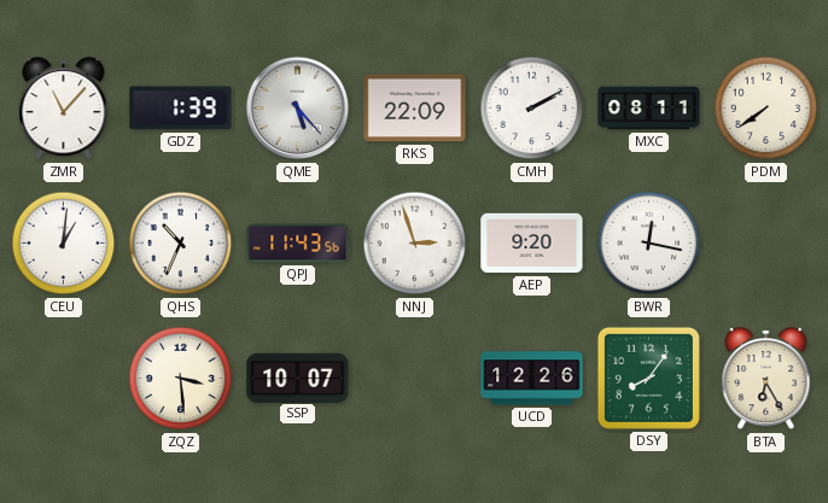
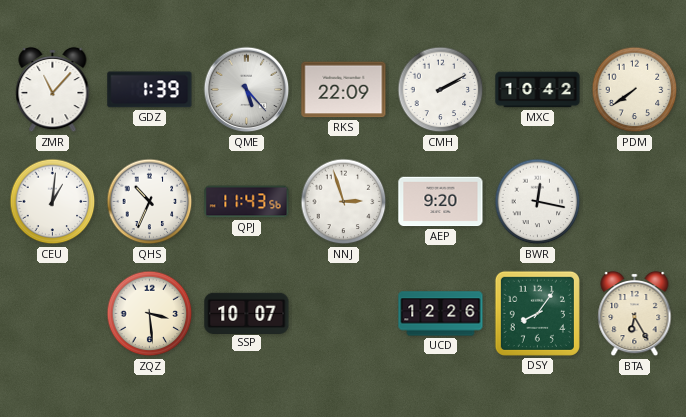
MXC: 08:11 -> 10:42 (538, 90)
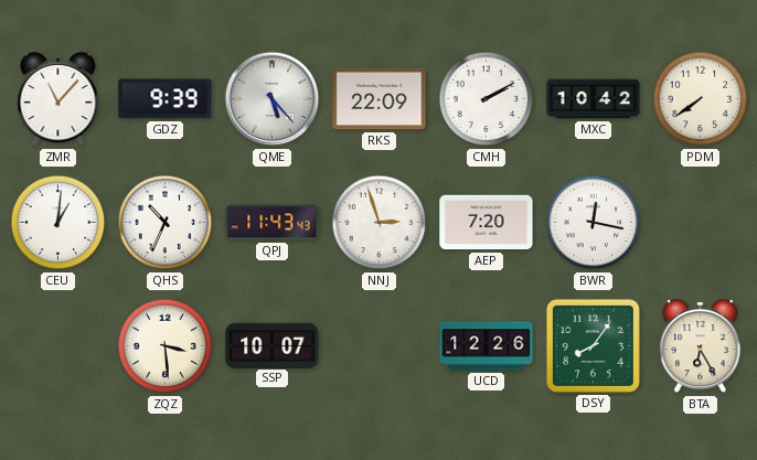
GDZ: 1:39 -> 9:39 (166, 99)
QPJ: 11:43:56 -> 11:43:43 (273, 223)
AEP: 9:20 -> 7:20 (487, 223)
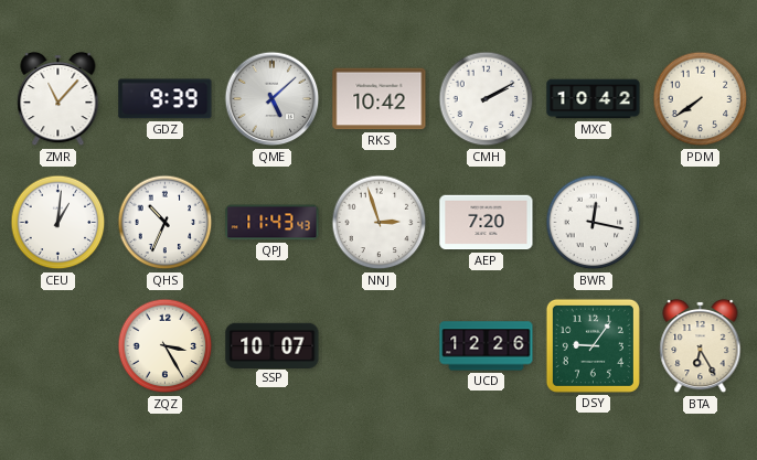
QME: 5:23 -> 5:08 (273, 99)
RKS: 22:09 -> 10:42 (380, 99)
ZQZ: 3:29 -> 3:25 (166, 346)
DSY: 8:06 -> 9:06 (593, 345)
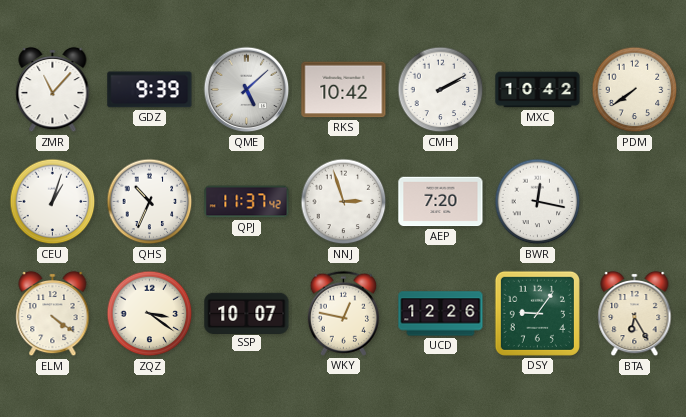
CEU: 1:01 -> 1:03 (53, 202)
QPJ: 11:43 -> 11:37 (247, 202)
ELM: none -> 4:21 (53, 314)
ZQZ: 3:25 -> 3:21 (150, 314)
WKY: none -> 12:47 (343, 313)
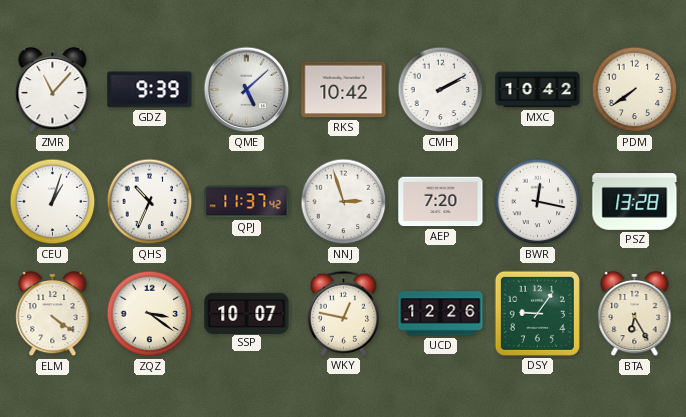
PSZ: none -> 13:28 (635, 202)
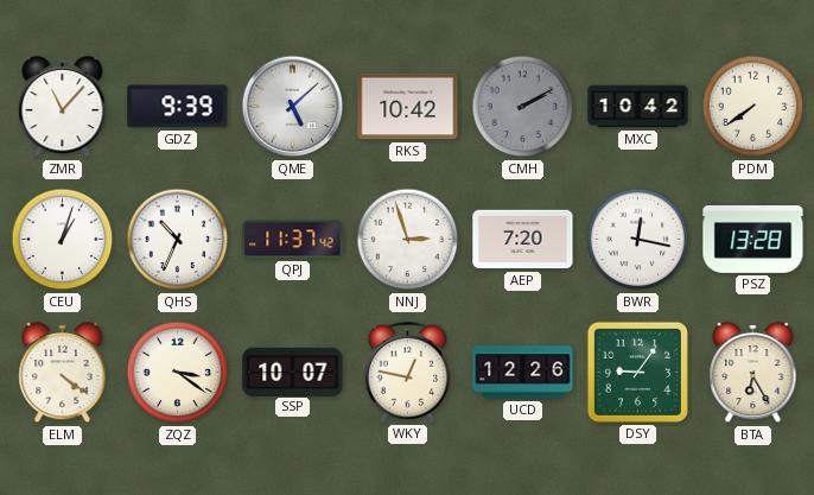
CMH dial: white -> grey (523, 107)
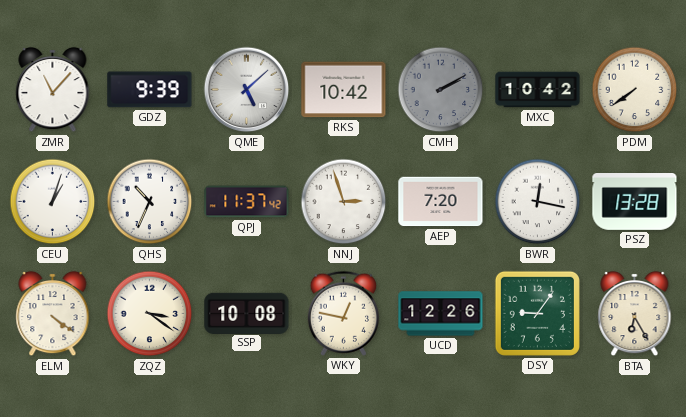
SSP: 10:07 -> 10:08 (247, 313)
